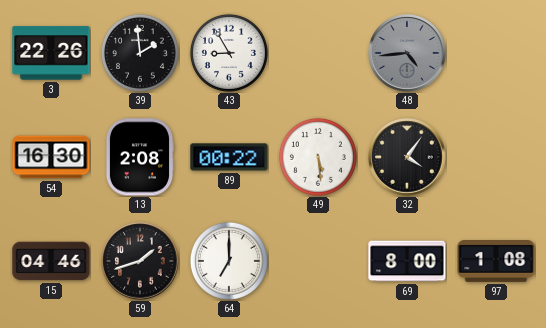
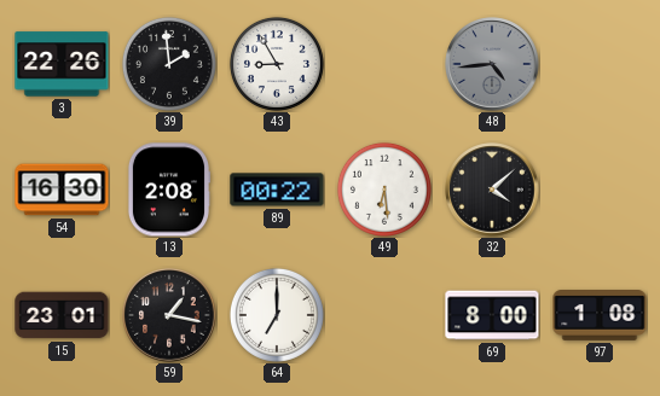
49: 5:29 -> 6:29 (384, 190)
32: 4:06 -> 4:08 (492, 190)
15: 04:46 -> 23:01 (62, 315)
59: 1:42 -> 1:17 (169, 315)
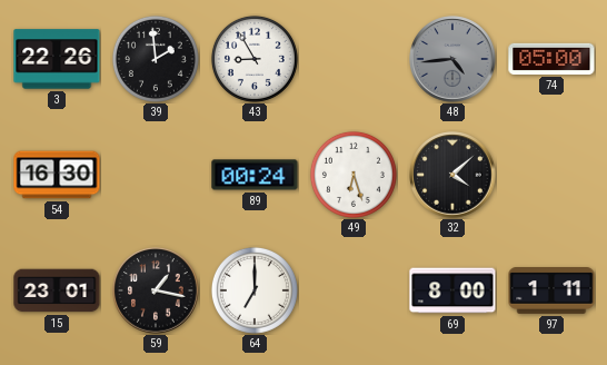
74: none -> 05:00 (551, 59)
13: 2:08 -> none (168, 190)
89: 00:22 -> 00:24 (255, 175)
49: 6:29 -> 6:27 (354, 175)
97: 1:08 -> 1:11 (551, 290)
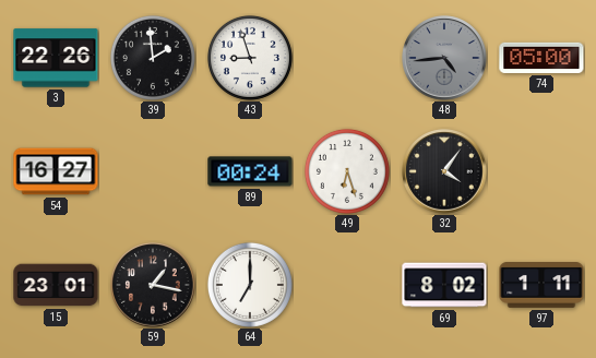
43: 8:55 -> 8:57 (250, 58)
54: 16:30 -> 16:27 (56, 171)
32: 4:08 -> 4:06 (444, 171)
69: 8:00 -> 8:02 (444, 285)
